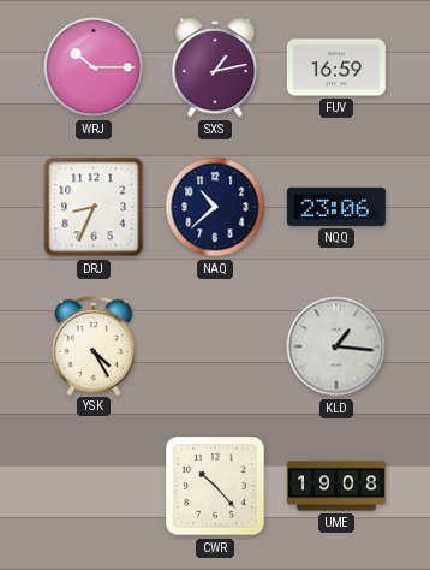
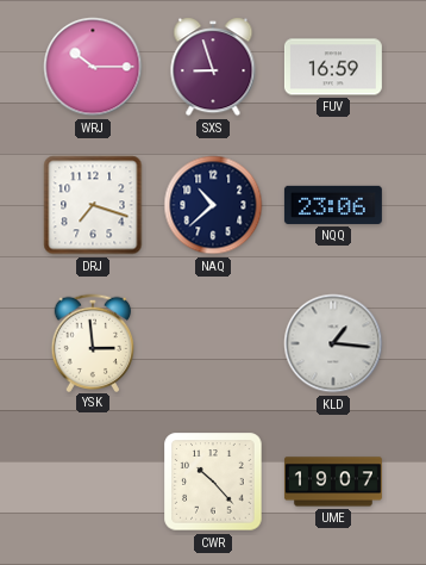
SXS: 1:13 -> 8:57 (213, 67)
DRJ: 8:34 -> 7:18 (93, 205)
YSK: 4:25 -> 2:59 (93, 342)
UME: 19:08 -> 19:07 (333, 482)
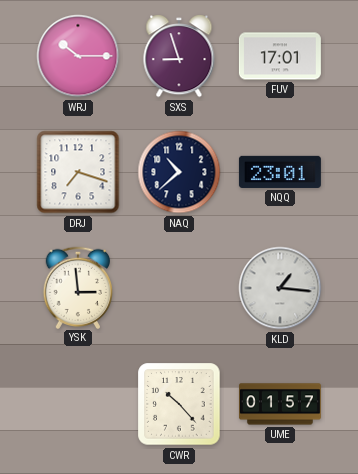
FUV: 16:59 -> 17:01 (280, 56)
NQQ: 23:06 -> 23:01 (280, 172)
UME: 19:07 -> 01:57 (280, 404)
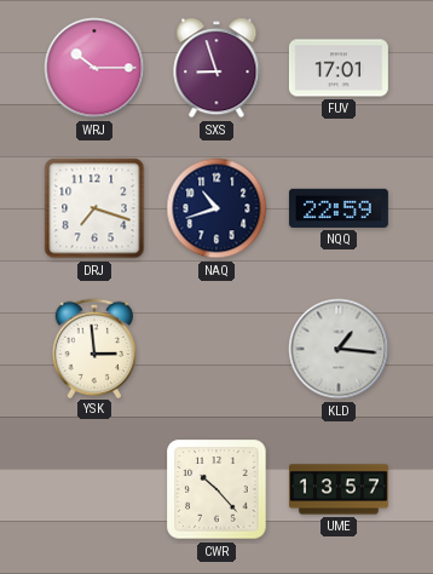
NAQ: 10:38 -> 10:42 (217, 208)
NQQ: 23:01 -> 22:59 (339, 208)
UME: 01:57 -> 13:57 (339, 489)
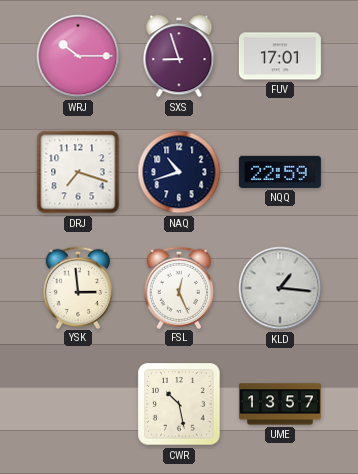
FSL: none -> 12:26 (179, 287)
CWR: 10:23 -> 10:28 (179, 404)
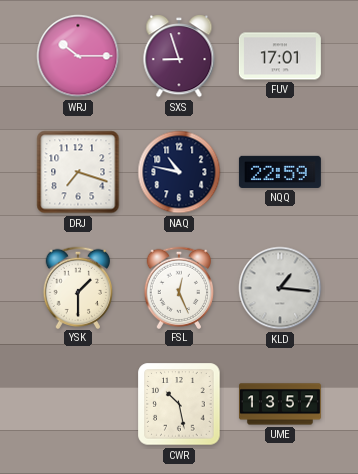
NAQ: 10:42 -> 10:47 (179, 172)
YSK: 2:59 -> 1:30 (78, 287)
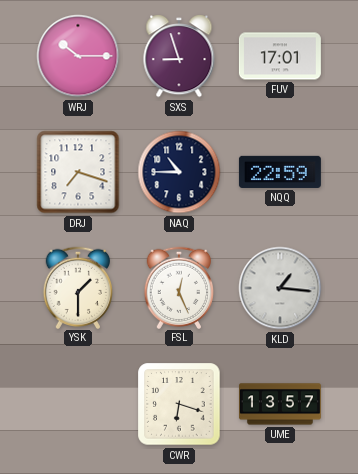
NAQ: 10:47 -> 10:45 (179, 172)
CWR: 10:28 -> 6:18 (179, 404)
